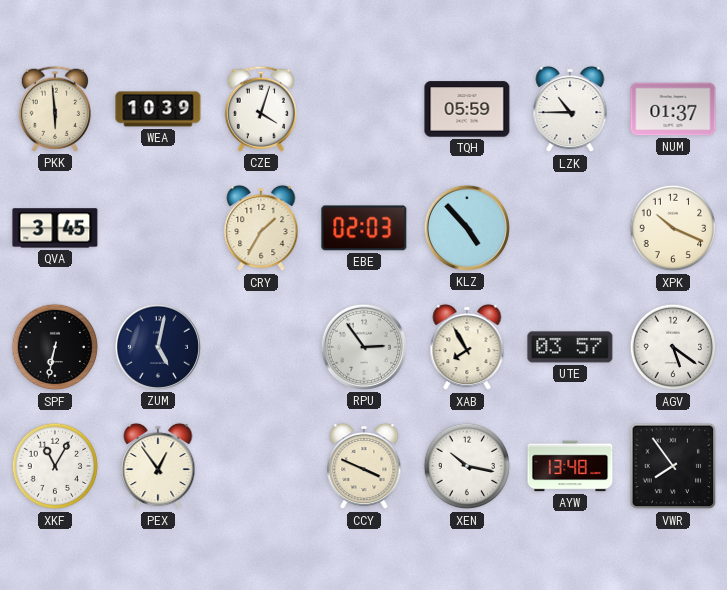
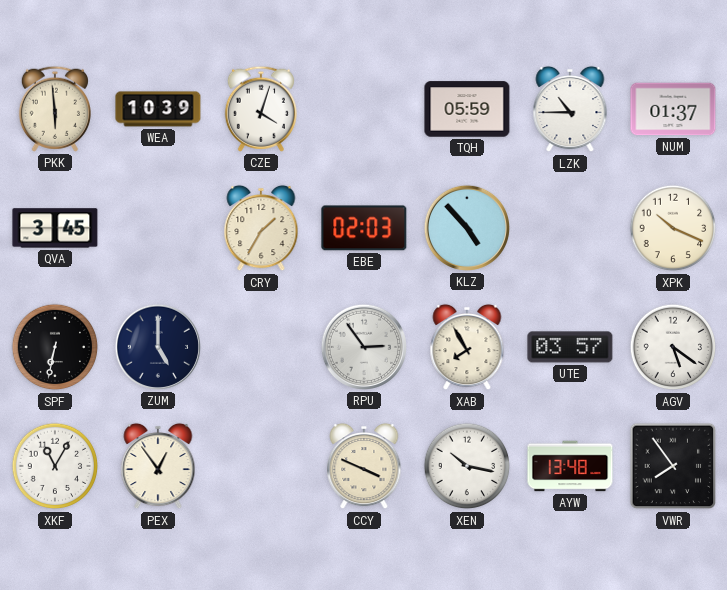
ZUM: 5:02 -> 5:00 (158, 347)
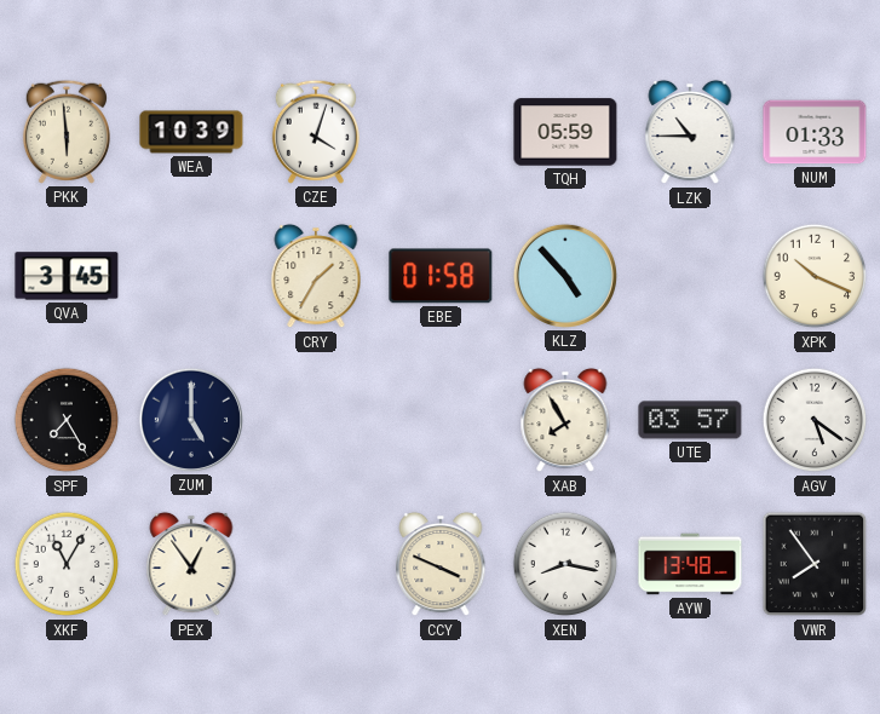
NUM: 01:37 -> 01:33 (815, 132)
EBE: 02:03 -> 01:58 (441, 276)
SPF: 6:32 -> 7:25 (67, 420)
RPU: 2:54 -> none (364, 347)
XEN: 10:17 -> 8:17 (565, 564)
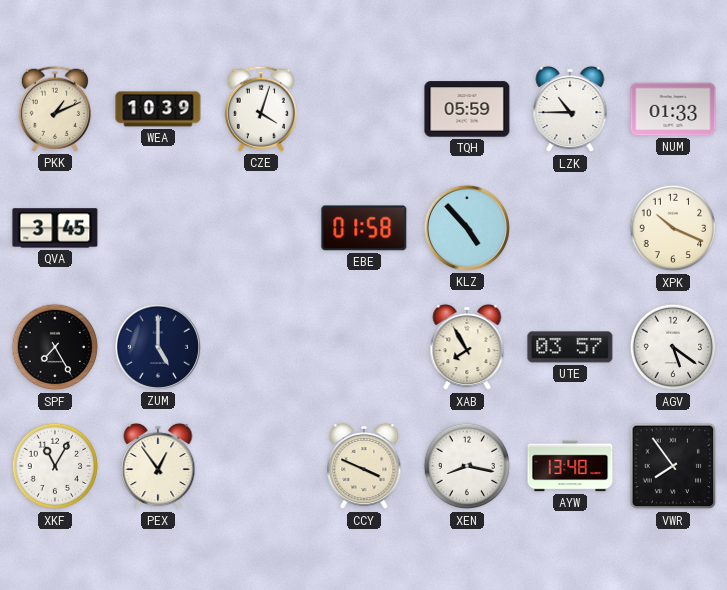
PKK: 5:59 -> 1:11 (55, 109)
CRY: 1:35 -> none (316, 276)
